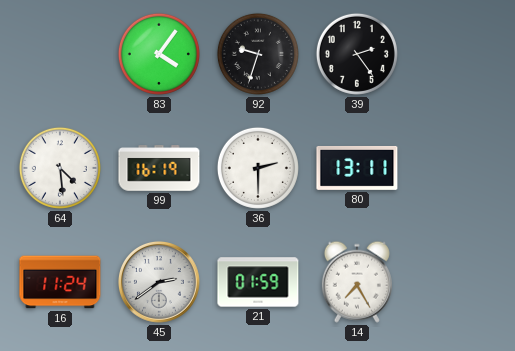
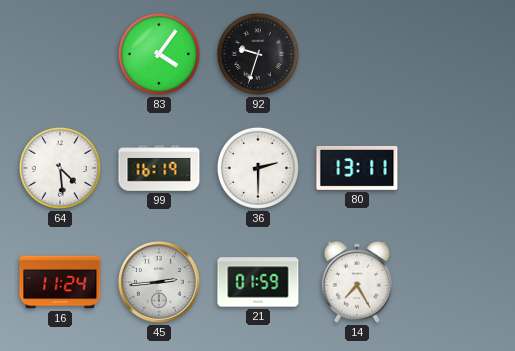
39: 2:24 -> none (357, 54)
45: 2:39 -> 2:44 (159, 282)
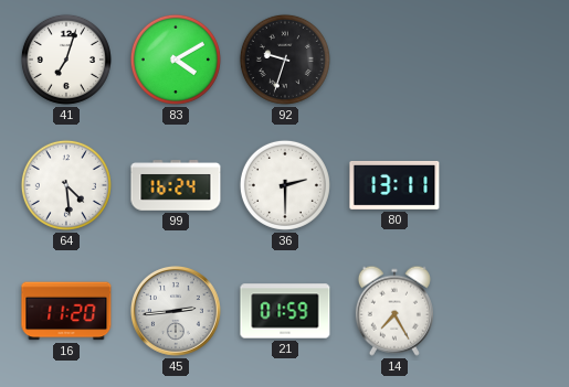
41: none -> 7:03 (66, 60)
83: 4:06 -> 4:10 (176, 60)
99: 16:19 -> 16:24 (176, 185)
16: 11:24 -> 11:20 (66, 311)
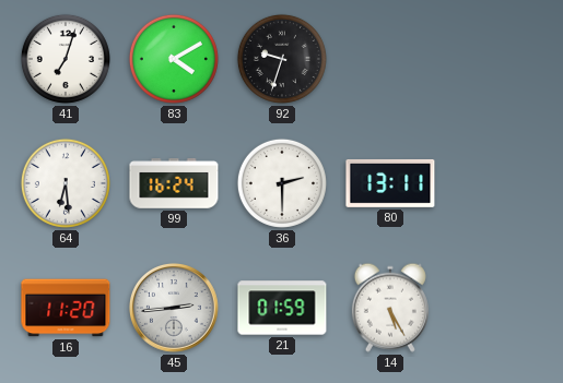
64: 4:29 -> 6:29 (66, 183)
14: 7:25 -> 5:25 (390, 308)
